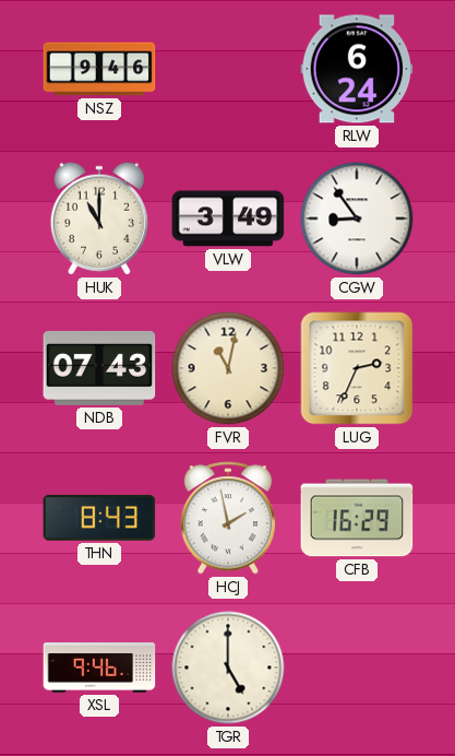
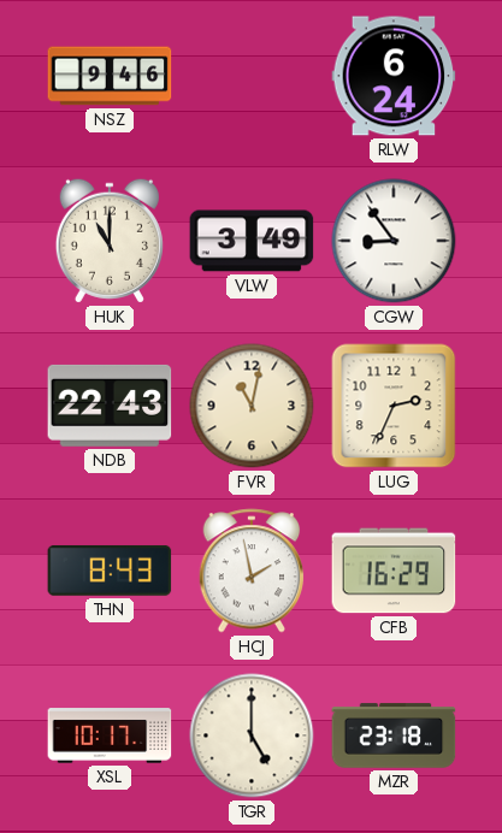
NDB: 07:43 -> 22:43 (110, 406)
XSL: 9:46 -> 10:17 (110, 735)
MZR: none -> 23:18 (394, 735)
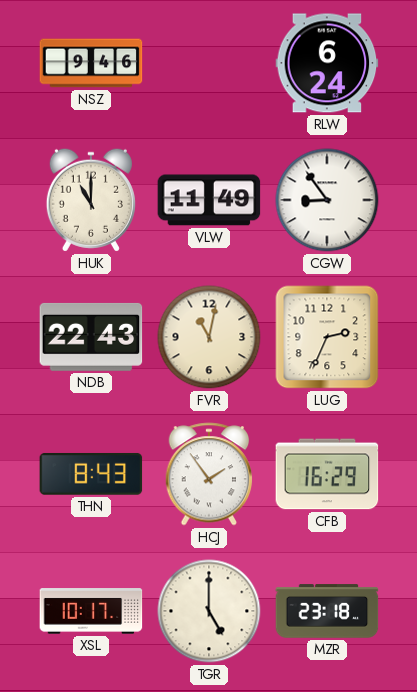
VLW: 3:49 -> 11:49 (209, 200)
HCJ: 1:58 -> 1:54 (209, 474)
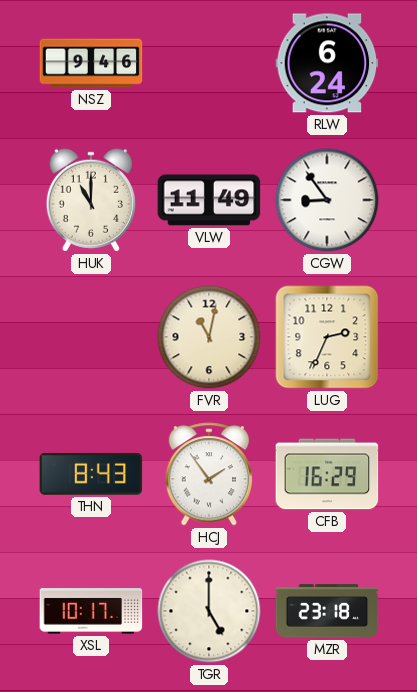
NDB: 22:43 -> none (91, 337)
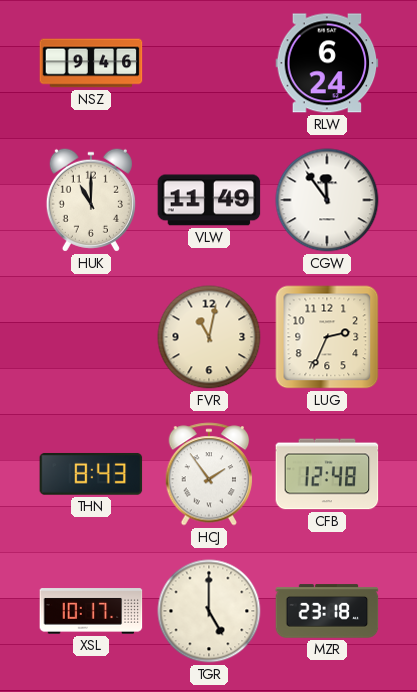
CGW: 8:54 -> 11:54 (327, 200)
CFB: 16:29 -> 12:48 (327, 474)
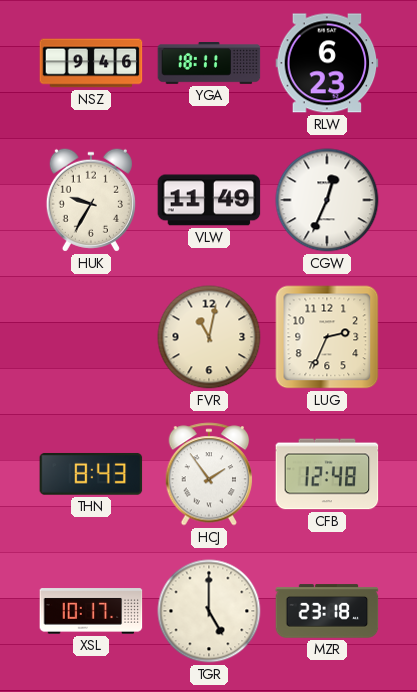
YGA: none -> 18:11 (209, 64)
RLW: 6:24 -> 6:23 (327, 63)
HUK: 11:00 -> 9:35 (91, 200)
CGW: 11:54 -> 12:34 (327, 200)
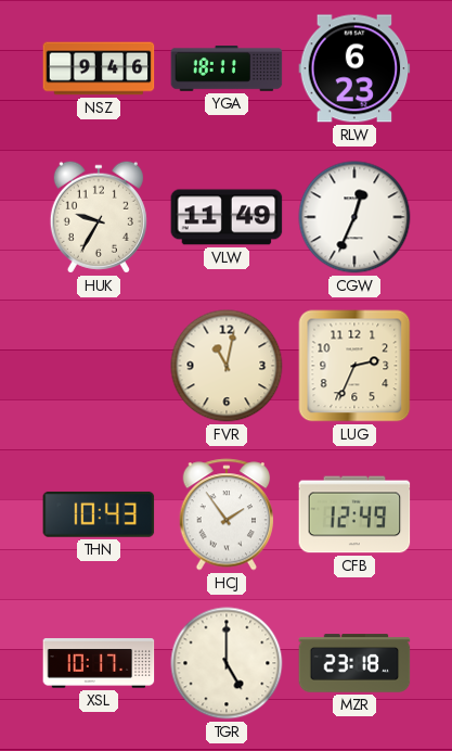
THN: 8:43 -> 10:43 (99, 514)
CFB: 12:48 -> 12:49 (354, 514)
